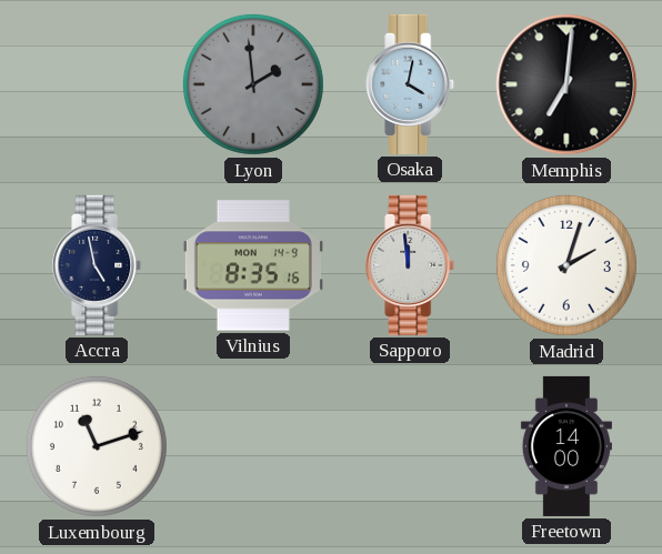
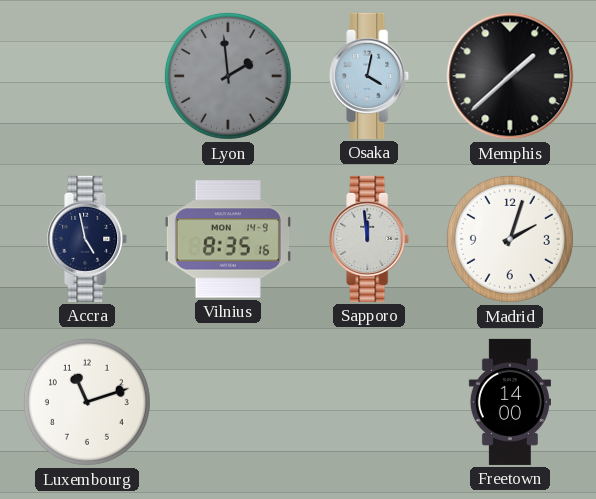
Memphis: 7:01 -> 1:38 (510, 76)
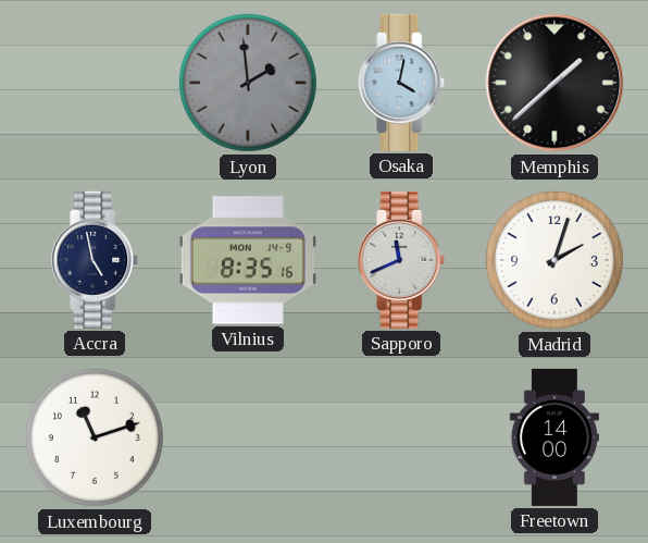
Sapporo: 11:59 -> 11:41 (402, 260)
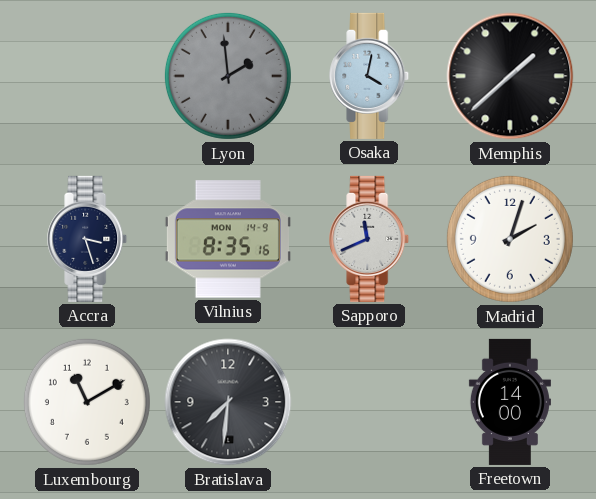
Accra: 4:58 -> 3:27 (88, 239)
Luxembourg: 11:12 -> 11:10 (87, 402)
Bratislava: none -> 7:31 (228, 402)
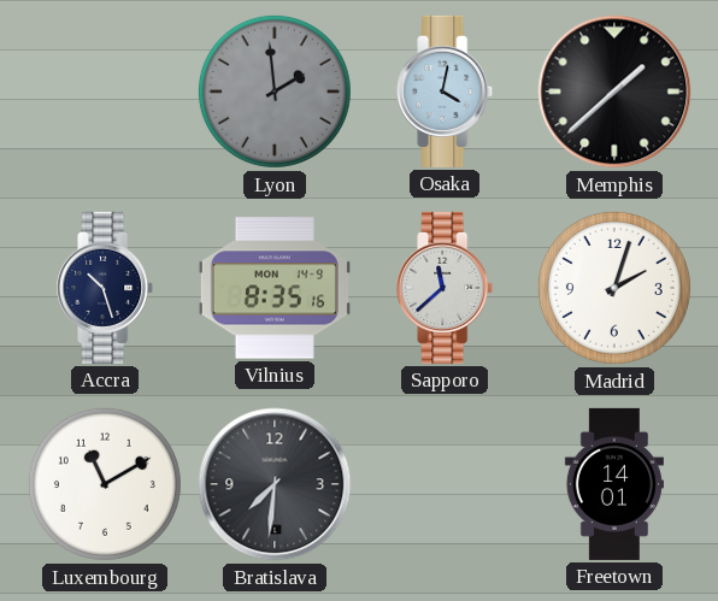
Accra: 3:27 -> 10:27 (106, 288)
Sapporo: 11:41 -> 11:38 (446, 288)
Freetown: 14:00 -> 14:01 (614, 484)
